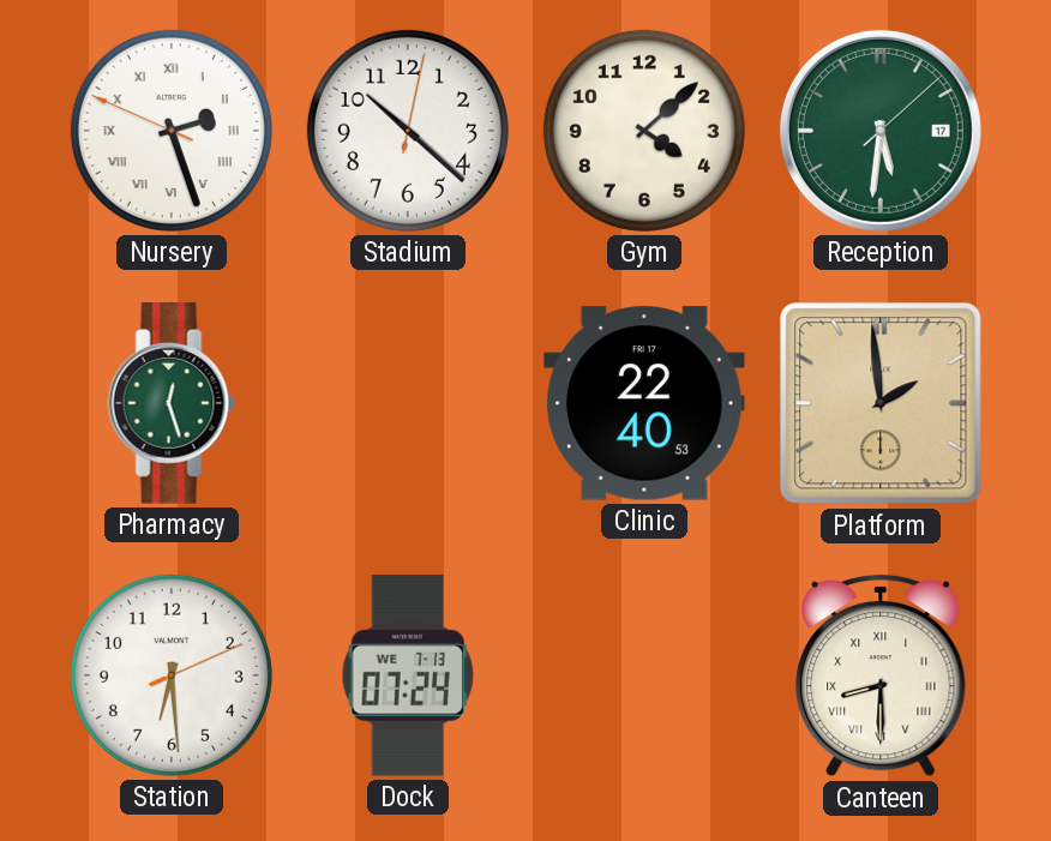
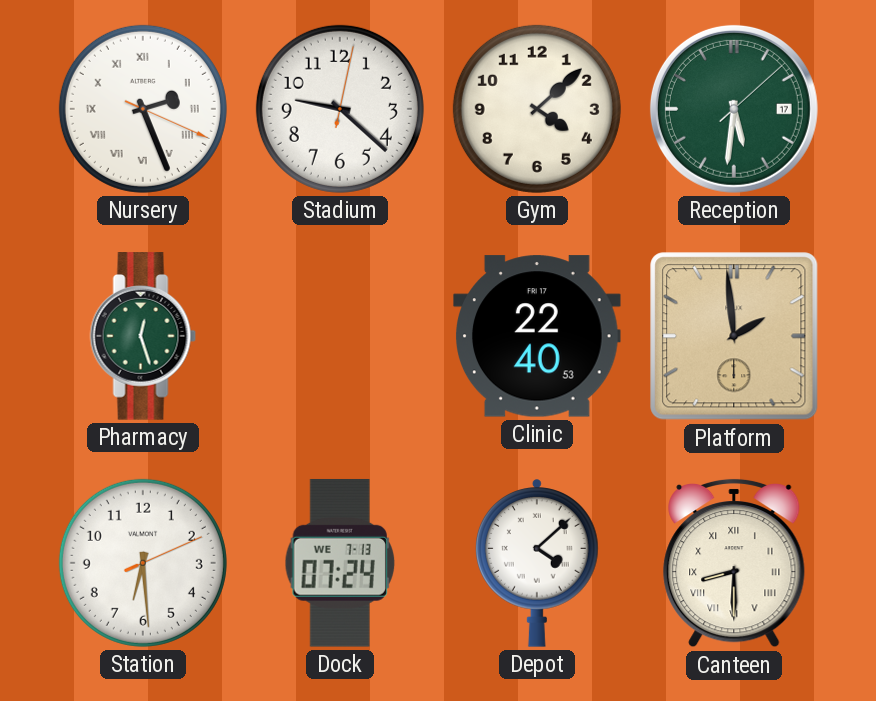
Nursery: 2:26:49 -> 2:26:19 (143, 109)
Stadium: 10:22 -> 9:22 (340, 109)
Depot: none -> 4:08 (538, 563)
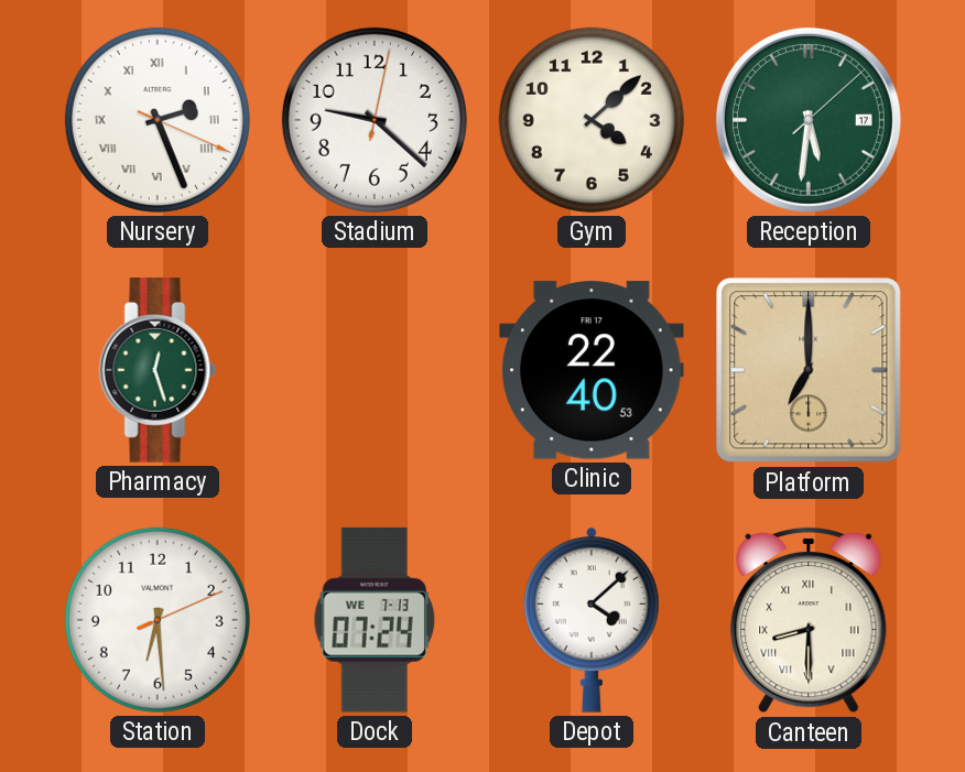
Platform: 1:59 -> 7:00 (809, 370)
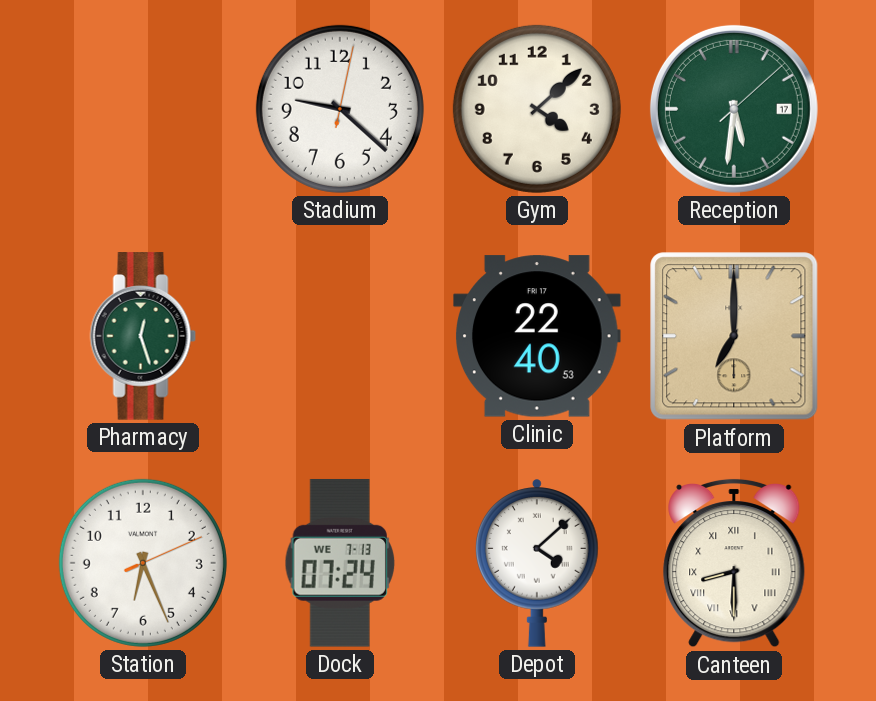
Nursery: 2:26 -> none (158, 120)
Station: 6:29 -> 6:26 (143, 563)
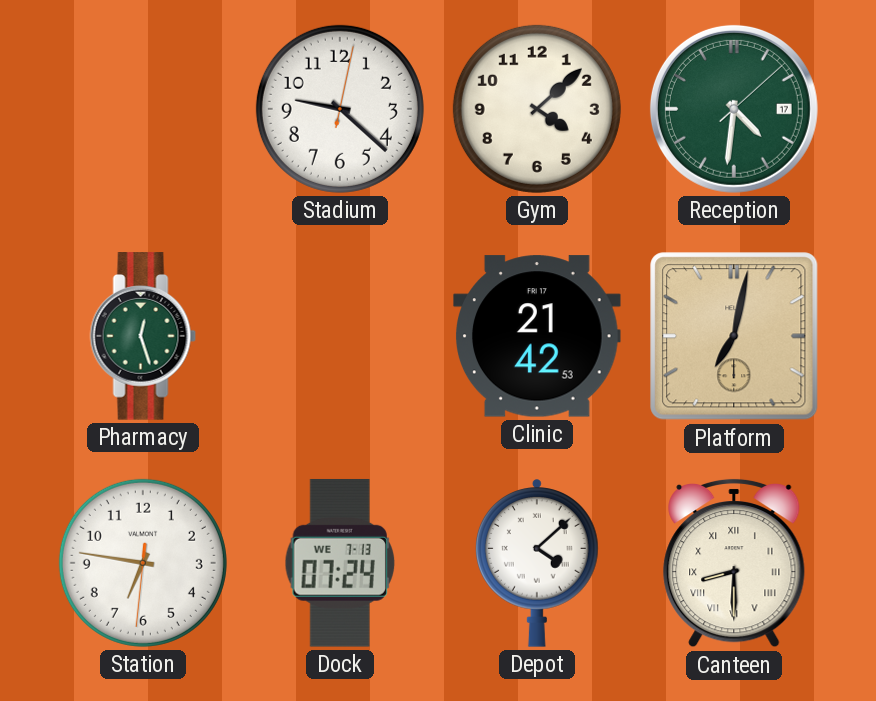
Reception: 5:31 -> 4:31 (734, 109)
Clinic: 22:40 -> 21:42 (538, 336)
Platform: 7:00 -> 7:02 (734, 336)
Station: 6:26 -> 6:46 (143, 563)
